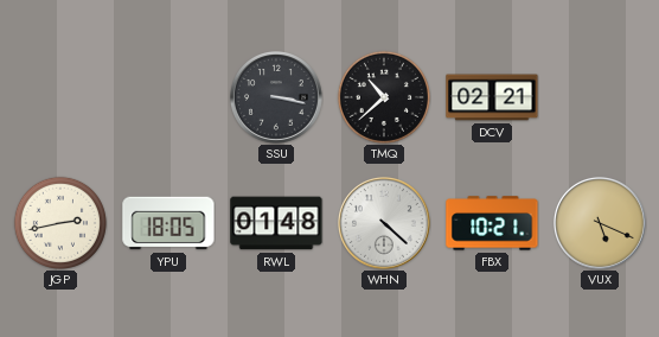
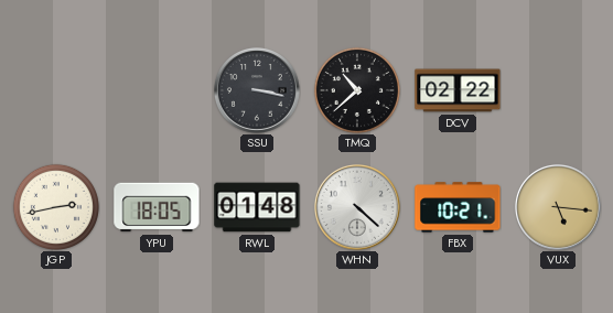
DCV: 02:21 -> 02:22 (458, 90)
VUX: 5:19 -> 5:16 (558, 207)
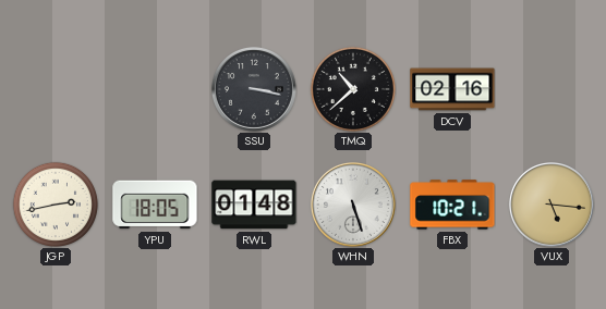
DCV: 02:22 -> 02:16 (452, 89)
WHN: 4:22 -> 5:27 (353, 205)
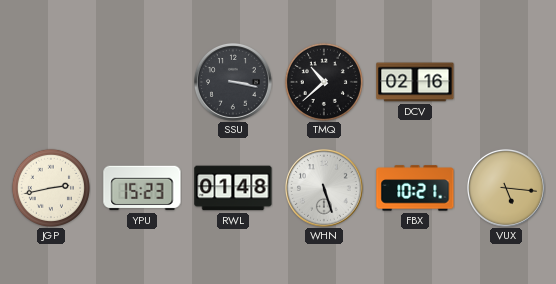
YPU: 18:05 -> 15:23 (142, 188)
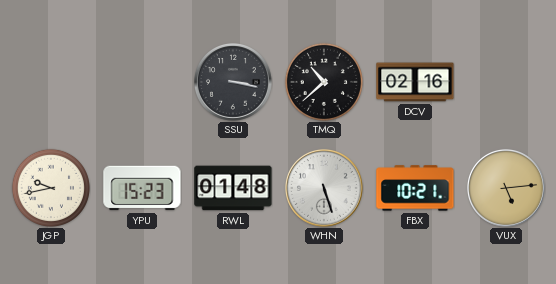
JGP: 2:43 -> 9:43 (51, 188)
VUX: 5:16 -> 5:14 (506, 188)
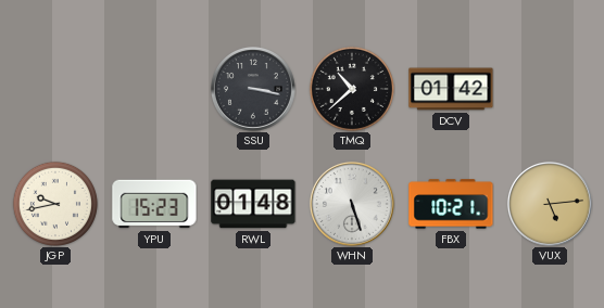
DCV: 02:16 -> 01:42 (451, 89)
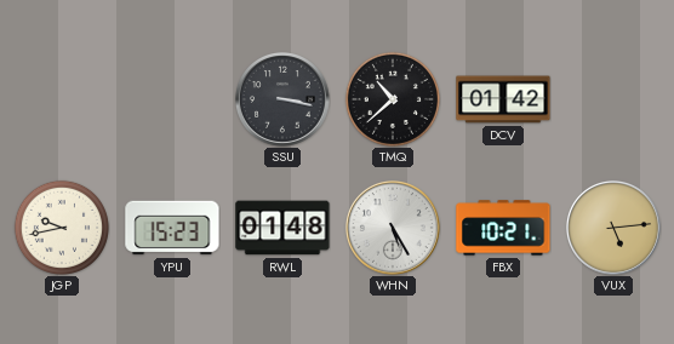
WHN: 5:27 -> 5:25 (393, 228)
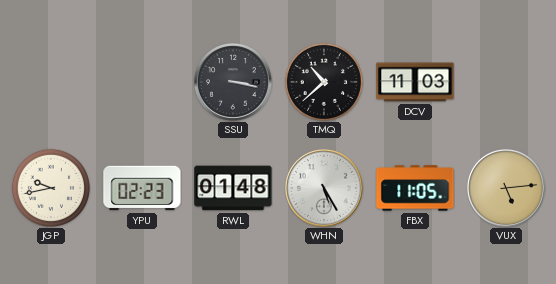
DCV: 01:42 -> 11:03 (415, 82)
YPU: 15:23 -> 02:23 (142, 188)
FBX: 10:21 -> 11:05 (415, 188)
